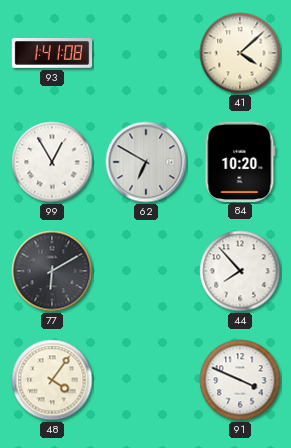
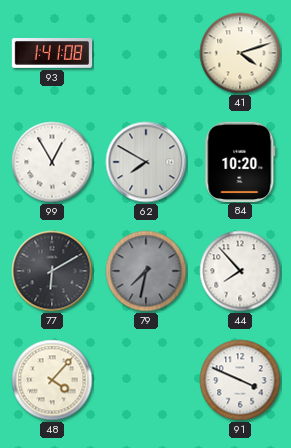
41: 4:08 -> 4:12 (240, 53)
62: 6:50 -> 7:50 (146, 162)
79: none -> 7:32 (146, 271)
48: 4:06 -> 4:07 (52, 380)
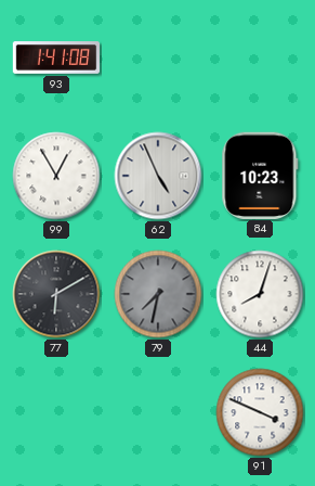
41: 4:12 -> none (240, 53)
62: 7:50 -> 4:56 (158, 176)
84: 10:20 -> 10:23 (260, 175)
44: 7:53 -> 8:03 (260, 294)
48: 4:07 -> none (52, 380)
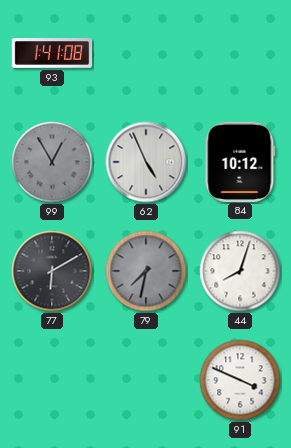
99 dial: white -> grey (52, 162)
84: 10:23 -> 10:12 (240, 161)
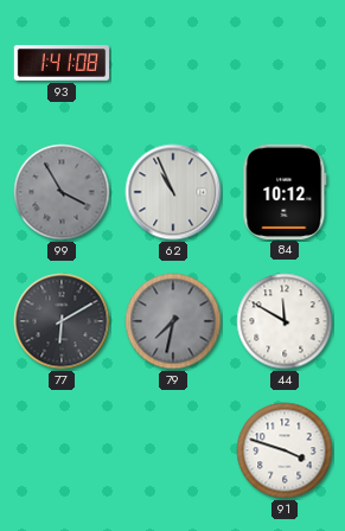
99: 12:55 -> 3:55 (62, 192)
62: 4:56 -> 10:56 (173, 192)
44: 8:03 -> 11:50 (285, 321)
91: 3:49 -> 3:48 (285, 450)
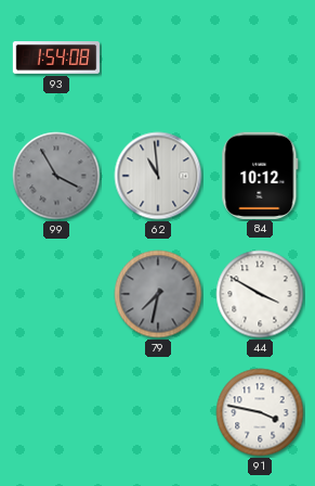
93: 1:41 -> 1:54 (56, 59)
62: 10:56 -> 10:59 (158, 176)
77: 6:10 -> none (62, 321)
44: 11:50 -> 3:50 (260, 294)
91: 3:48 -> 3:47 (260, 412)
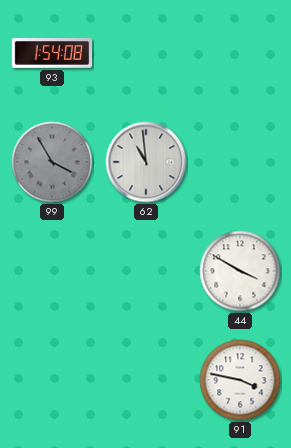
84: 10:12 -> none (260, 175)
79: 7:32 -> none (158, 294)
